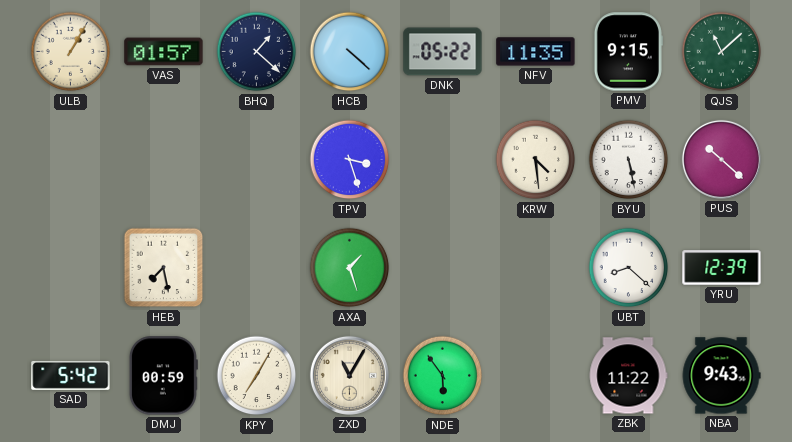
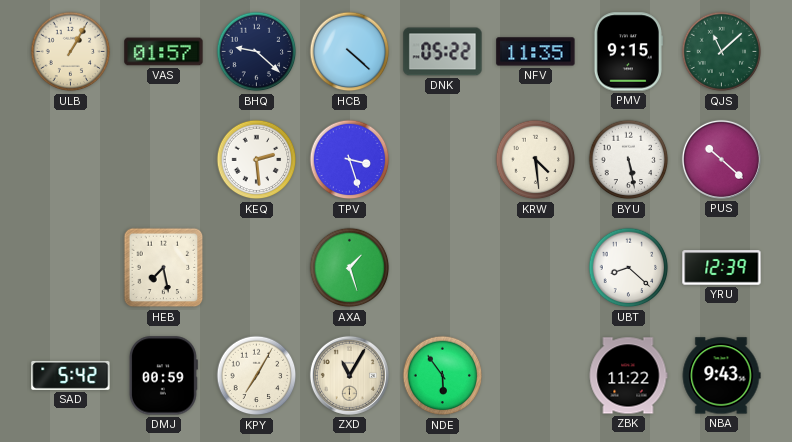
BHQ: 1:22 -> 9:22 (257, 52)
KEQ: none -> 2:29 (257, 160)
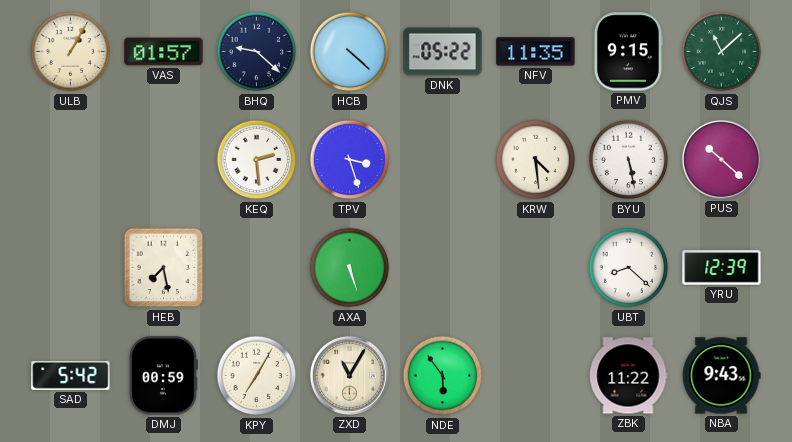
AXA: 1:27 -> 5:27 (350, 268)
